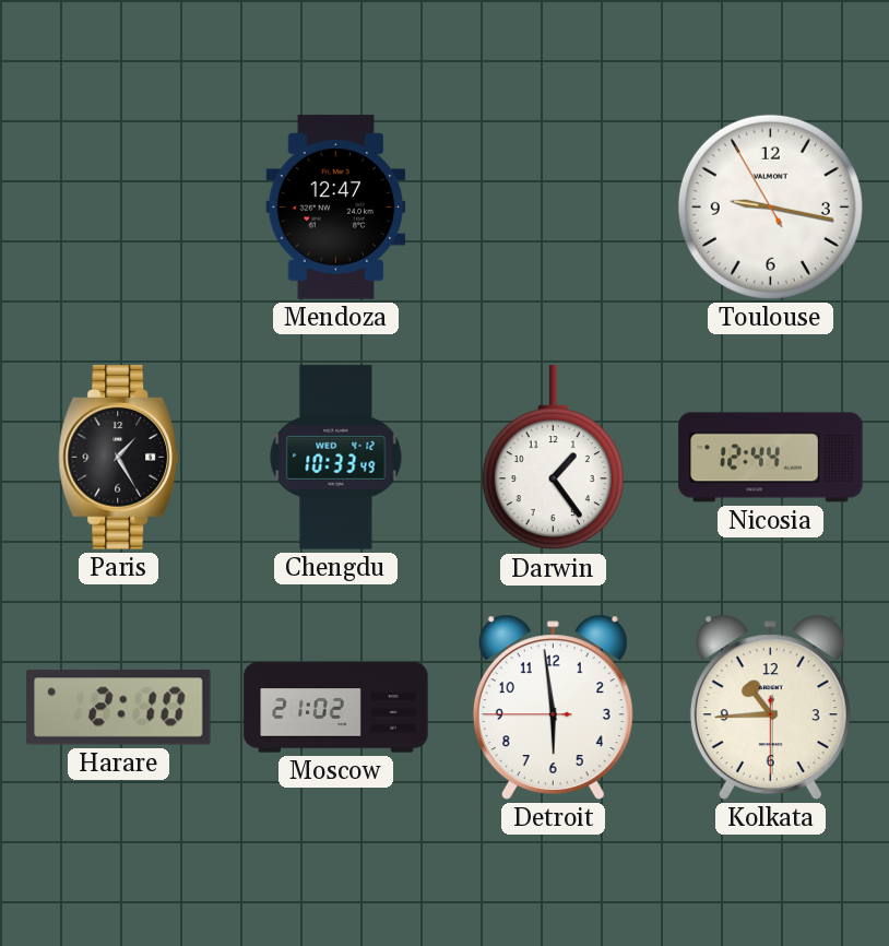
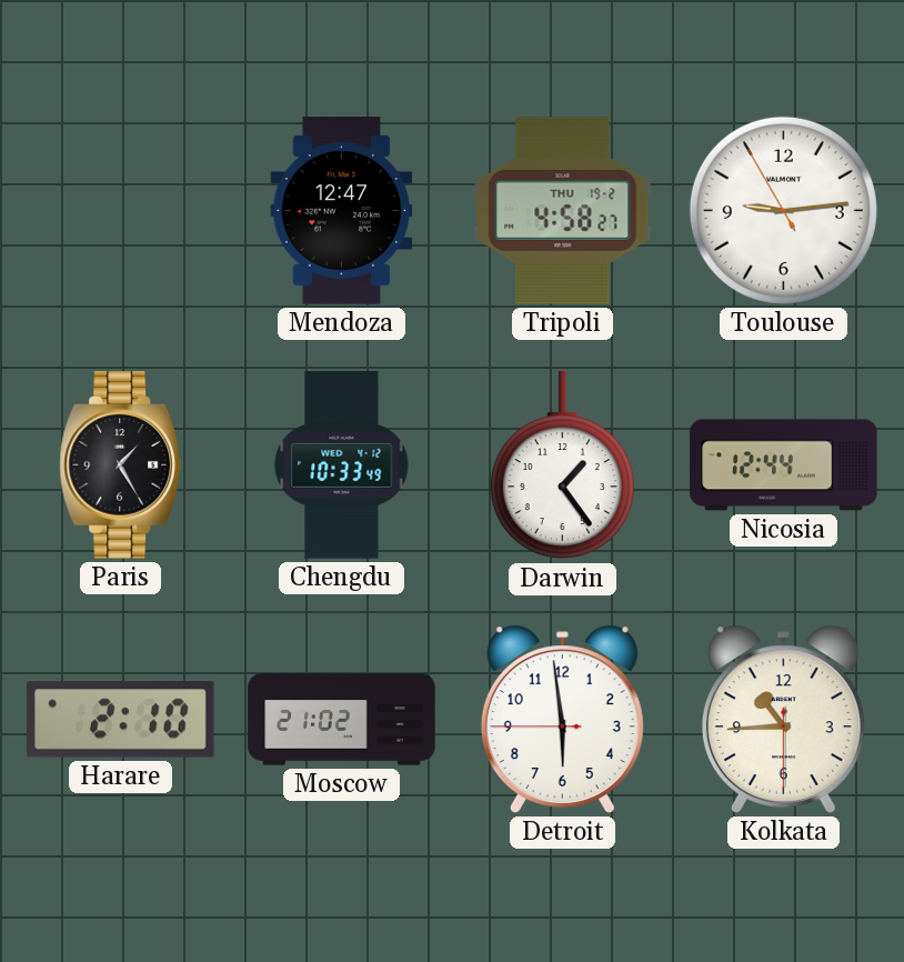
Tripoli: none -> 4:58 (563, 211)
Toulouse: 9:16 -> 9:13 (783, 210)
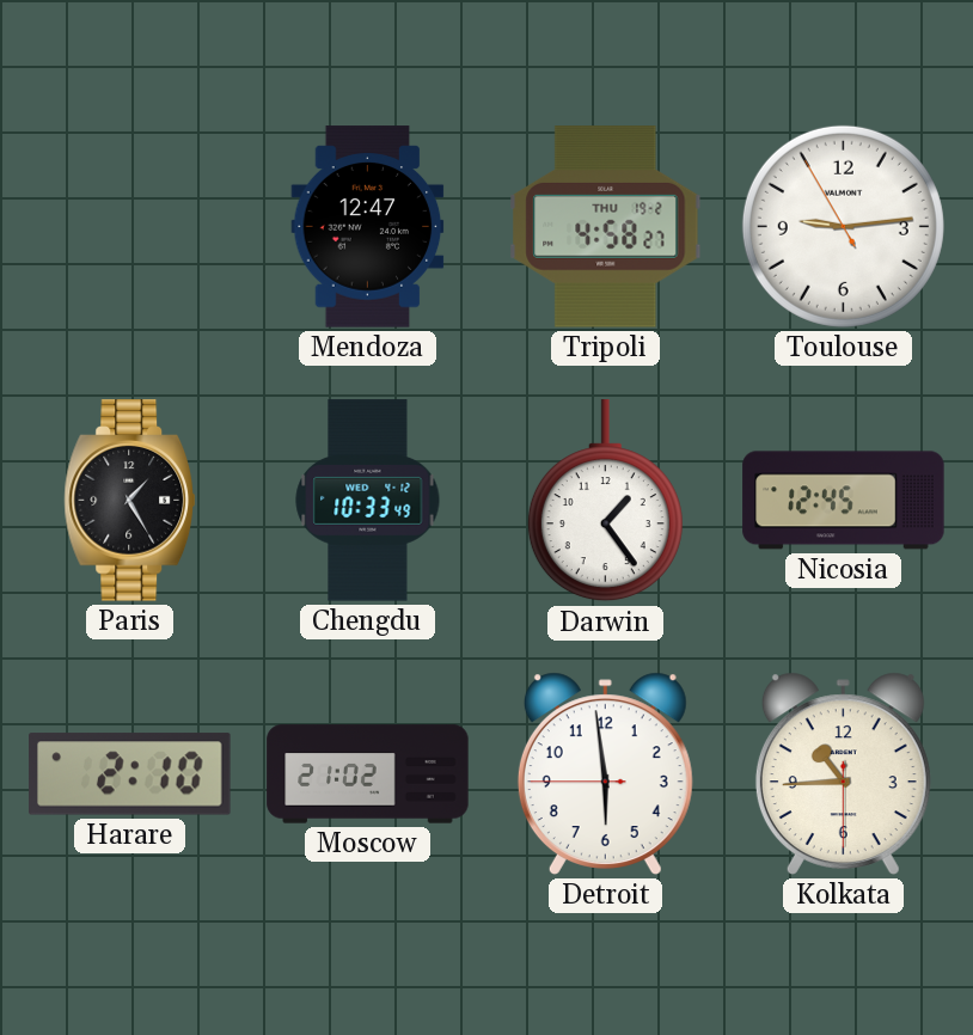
Nicosia: 12:44 -> 12:45 (844, 501)
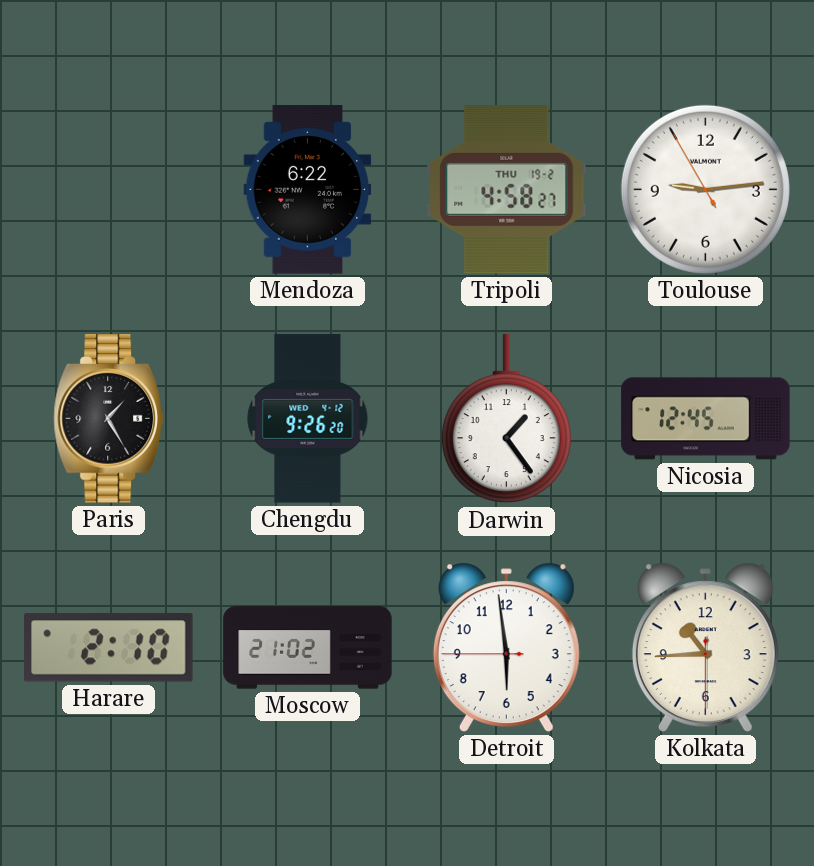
Mendoza: 12:47 -> 6:22 (308, 190)
Chengdu: 10:33 -> 9:26 (308, 419)
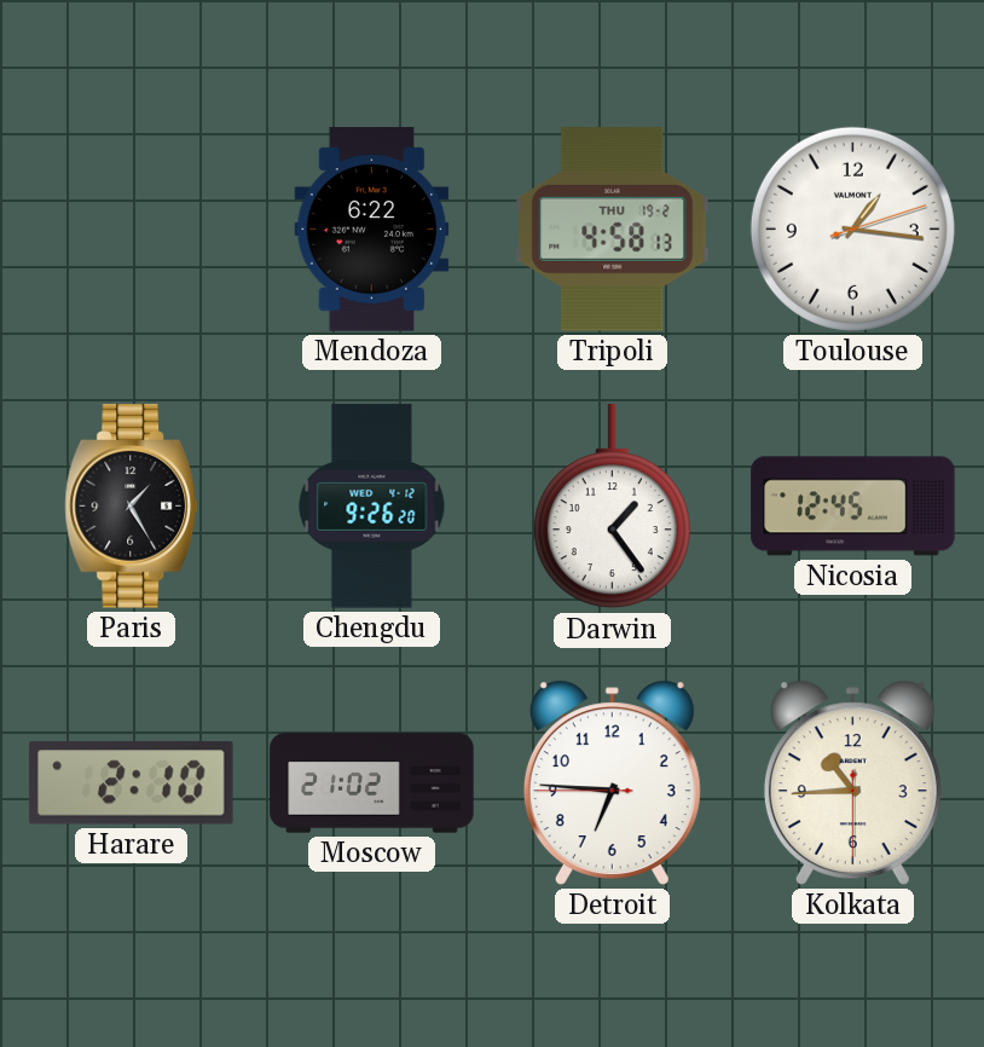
Tripoli: 4:58:27 -> 4:58:13 (613, 230)
Toulouse: 9:13 -> 1:16 (852, 229)
Detroit: 5:58 -> 6:45 (612, 782)
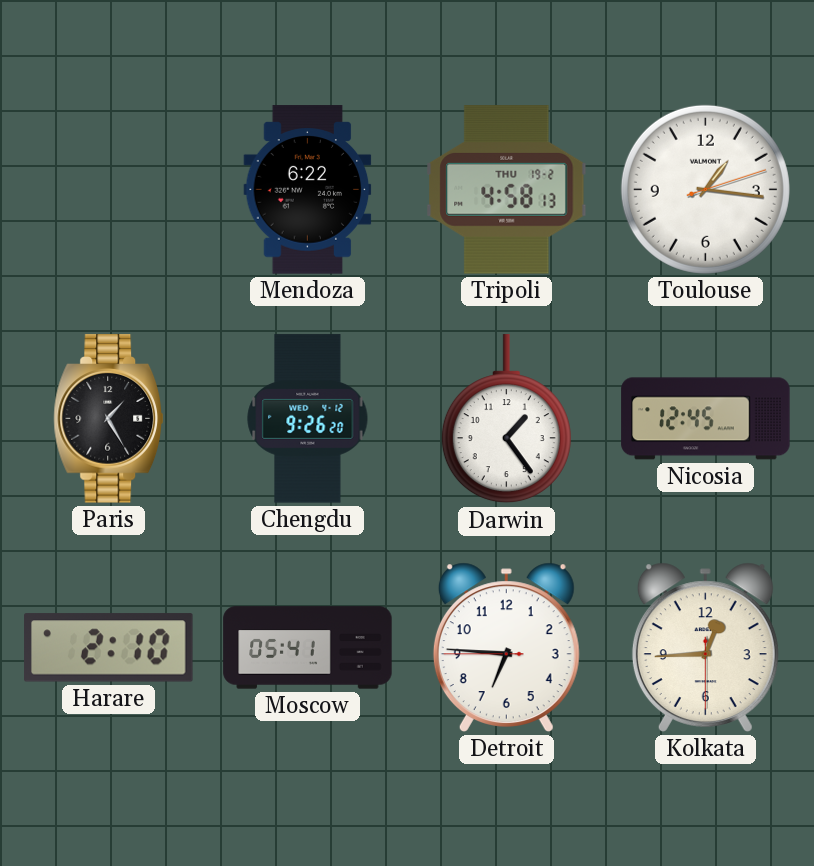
Moscow: 21:02 -> 05:41 (308, 648)
Kolkata: 10:44 -> 12:44 (705, 647)
